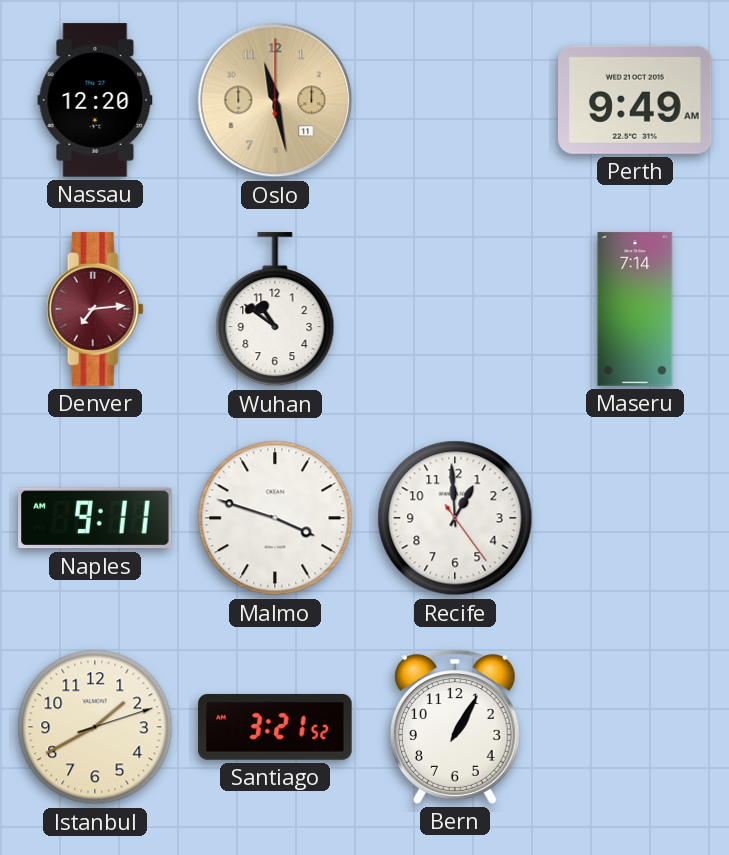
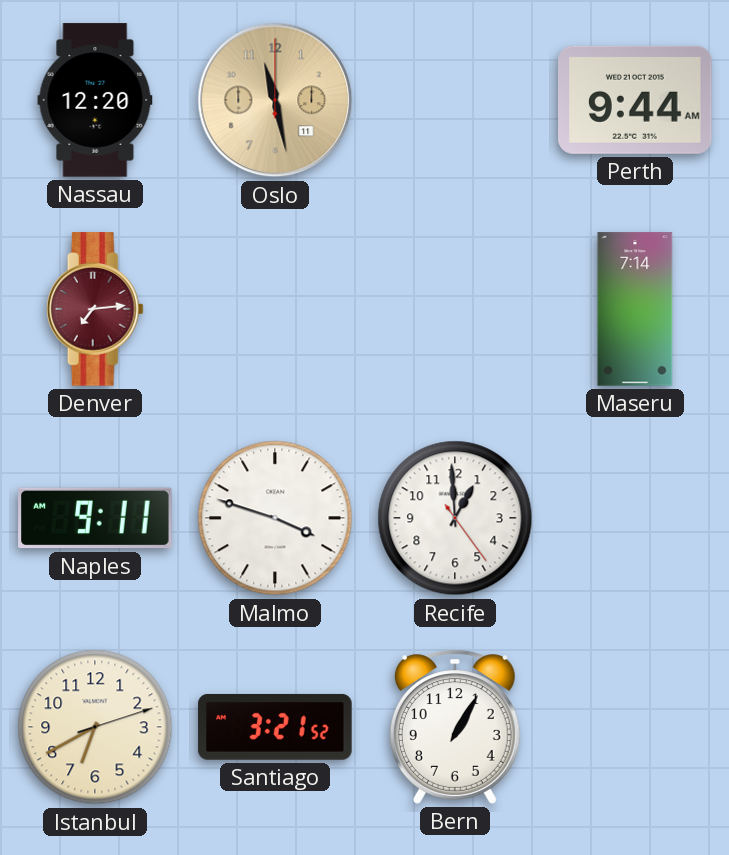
Perth: 9:49 -> 9:44 (635, 100)
Wuhan: 10:51 -> none (275, 310)
Istanbul: 1:40 -> 6:40 (95, 727)
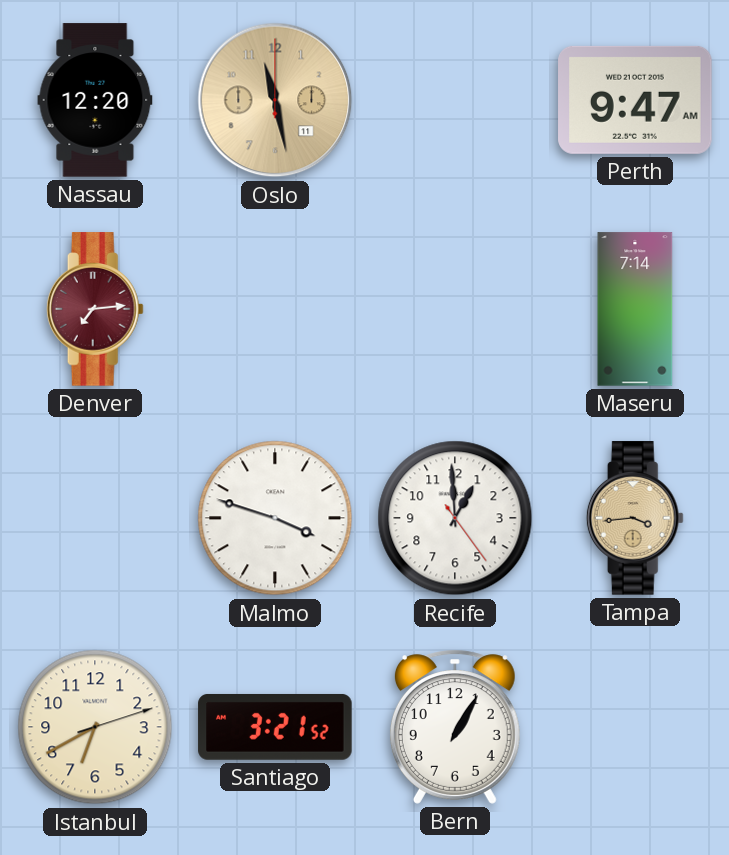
Perth: 9:44 -> 9:47 (635, 100)
Naples: 9:11 -> none (95, 518)
Tampa: none -> 3:44 (635, 518)
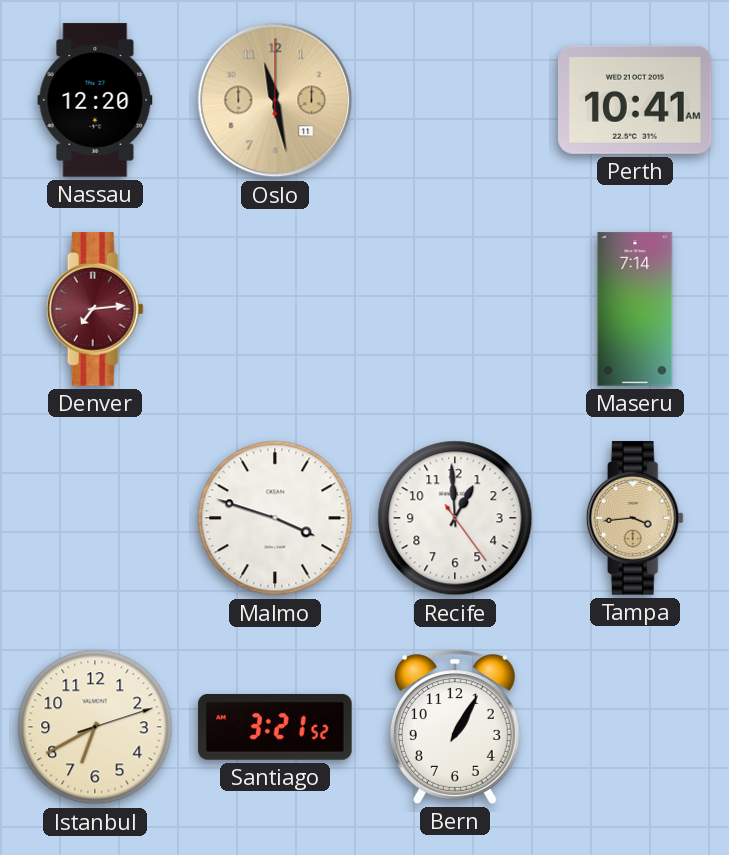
Perth: 9:47 -> 10:41 (635, 100)
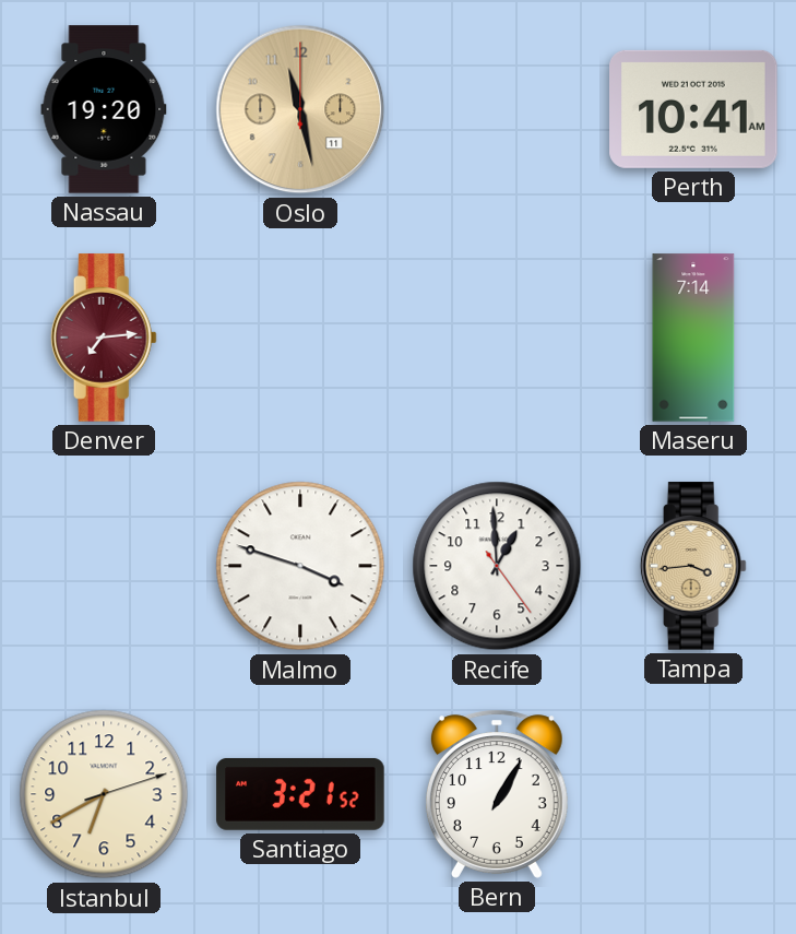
Nassau: 12:20 -> 19:20 (104, 109)
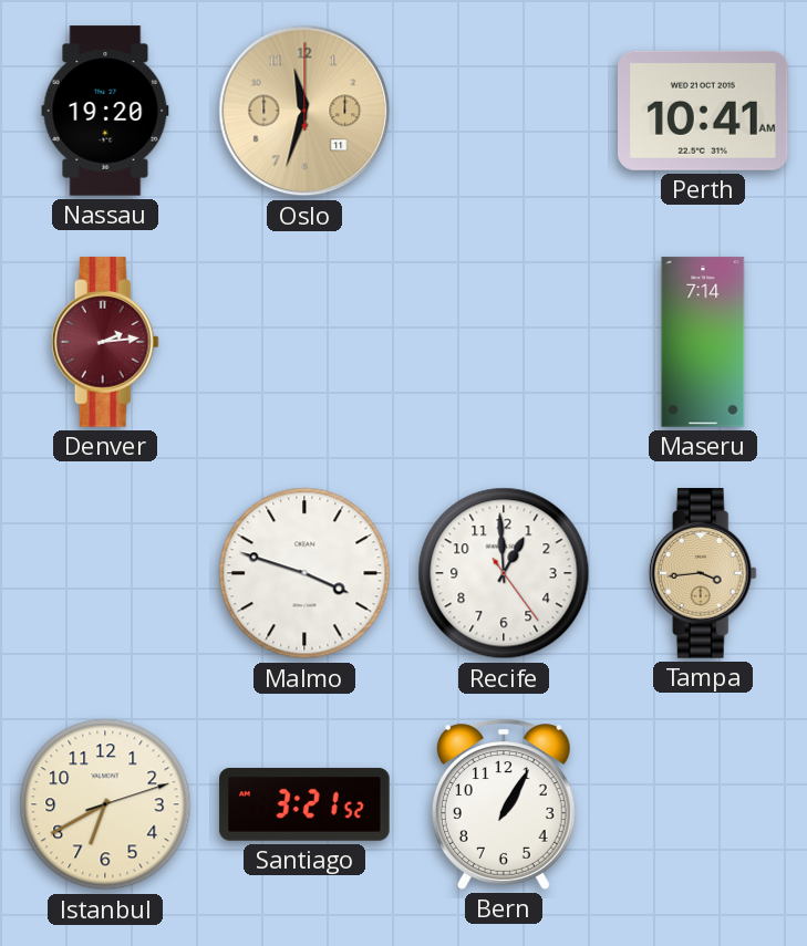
Oslo: 11:28 -> 11:33 (304, 111)
Denver: 7:14 -> 2:14 (105, 342)
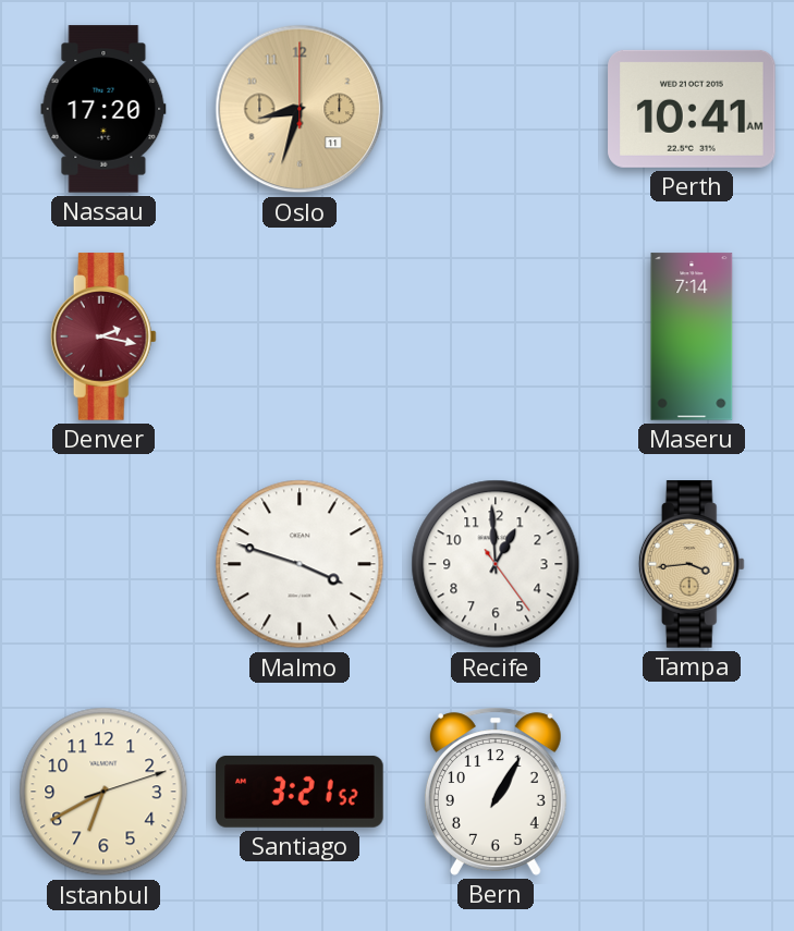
Nassau: 19:20 -> 17:20 (103, 109)
Oslo: 11:33 -> 8:33 (300, 109)
Denver: 2:14 -> 2:17 (103, 336)
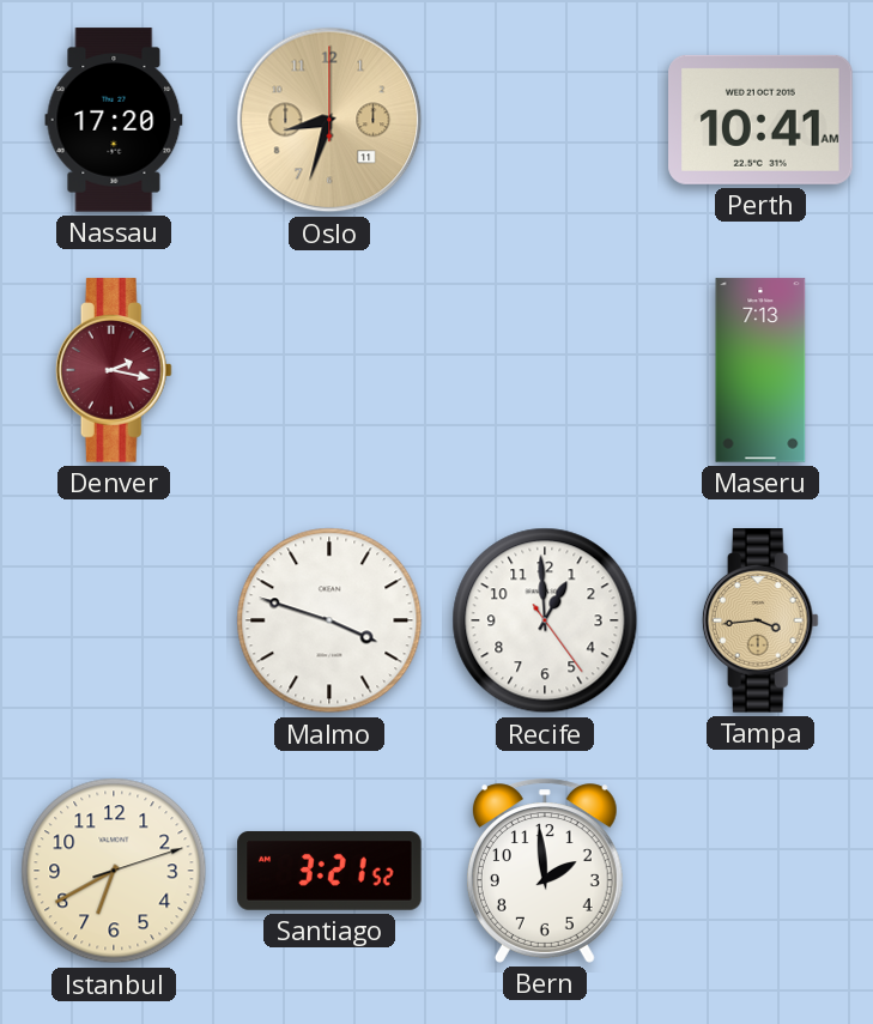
Maseru: 7:14 -> 7:13 (760, 370)
Bern: 1:05 -> 1:59 (545, 871)
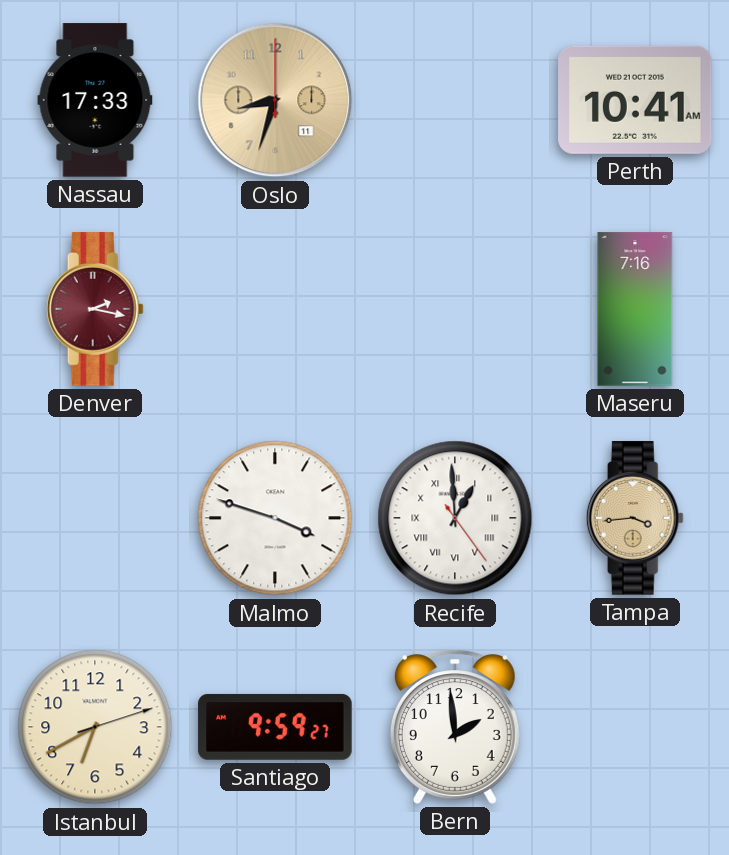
Nassau: 17:20 -> 17:33 (95, 100)
Maseru: 7:13 -> 7:16 (635, 309)
Recife numerals: Arabic -> Roman (455, 518)
Santiago: 3:21 -> 9:59 (275, 727)
